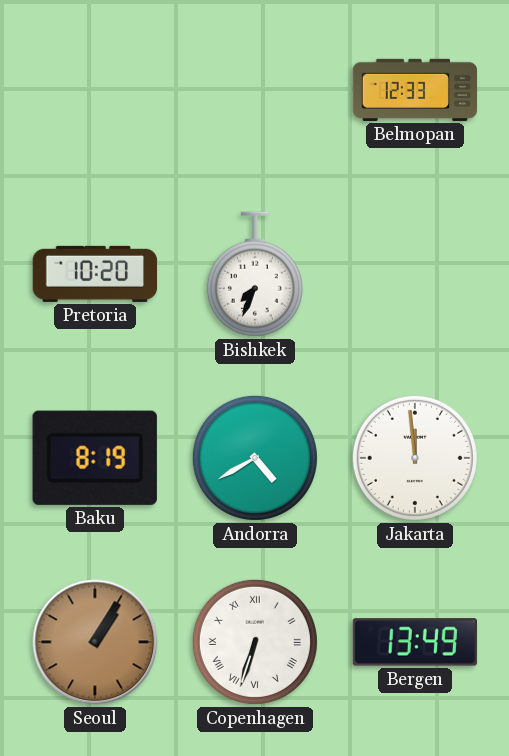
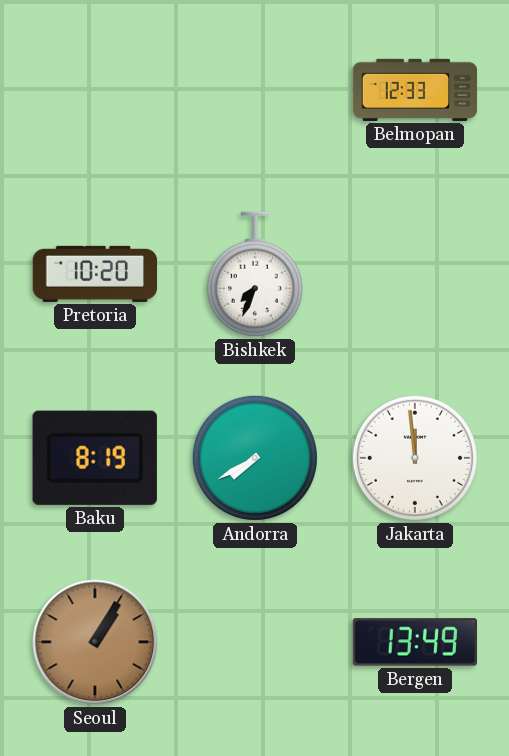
Andorra: 4:40 -> 7:40 (255, 458)
Copenhagen: 6:33 -> none (255, 642)
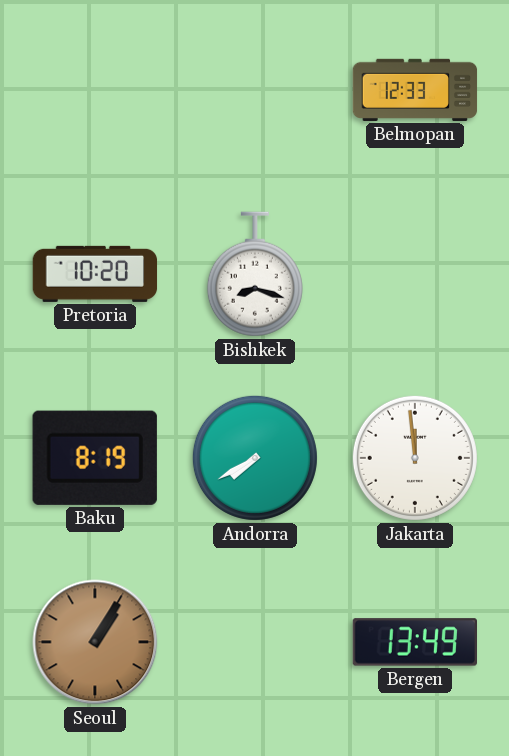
Bishkek: 7:34 -> 8:18 (255, 274)
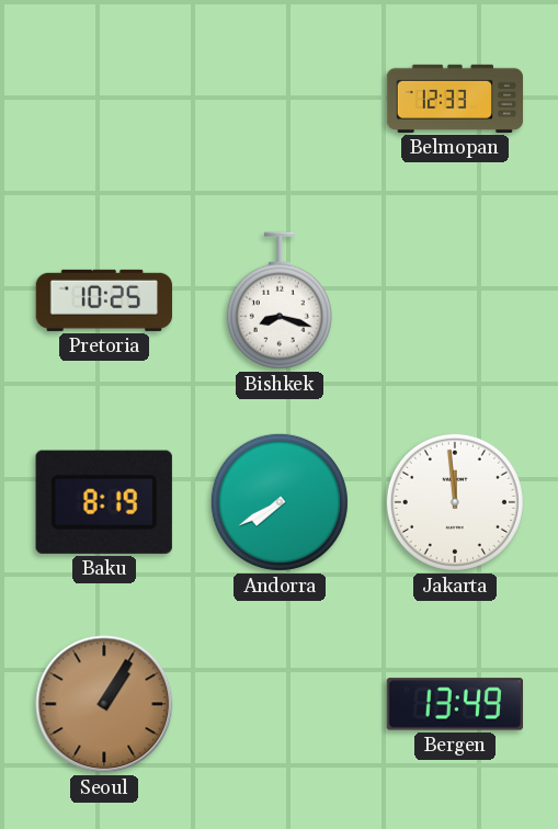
Pretoria: 10:20 -> 10:25 (104, 300)
